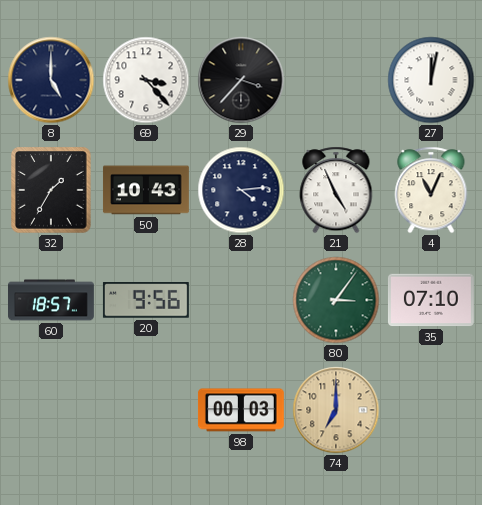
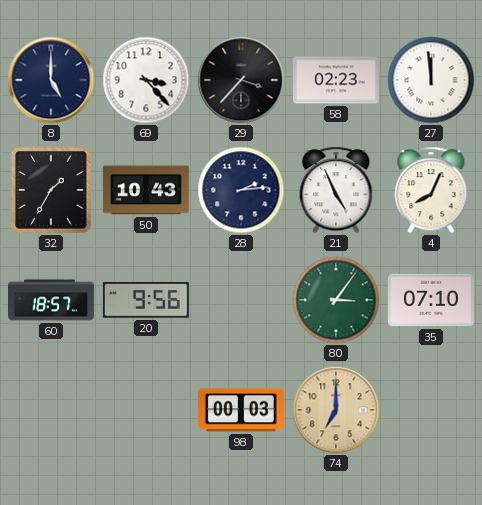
58: none -> 02:23 (336, 80)
27: 12:02 -> 11:59 (431, 80)
28: 4:14 -> 2:14 (241, 190)
4: 11:04 -> 8:04 (431, 190)
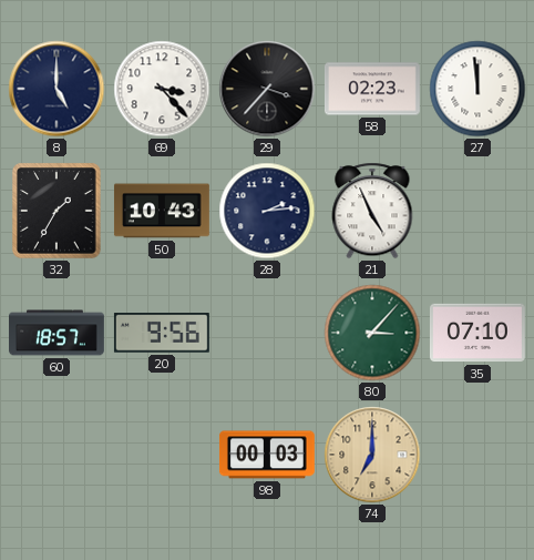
4: 8:04 -> none (431, 190)
80: 3:06 -> 3:07 (372, 333)
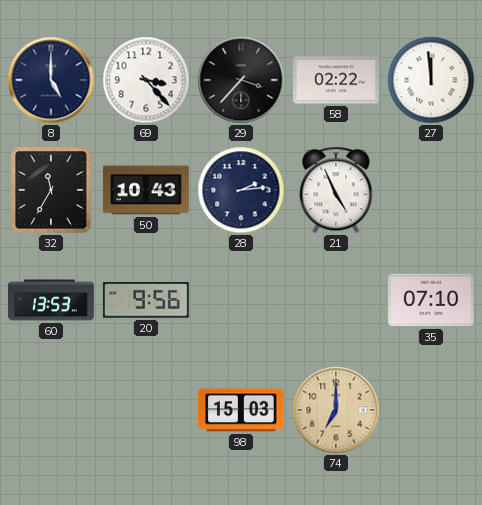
58: 02:23 -> 02:22 (336, 80)
32: 1:35 -> 11:35 (51, 190)
60: 18:57 -> 13:53 (52, 300)
80: 3:07 -> none (372, 333)
98: 00:03 -> 15:03 (241, 410)
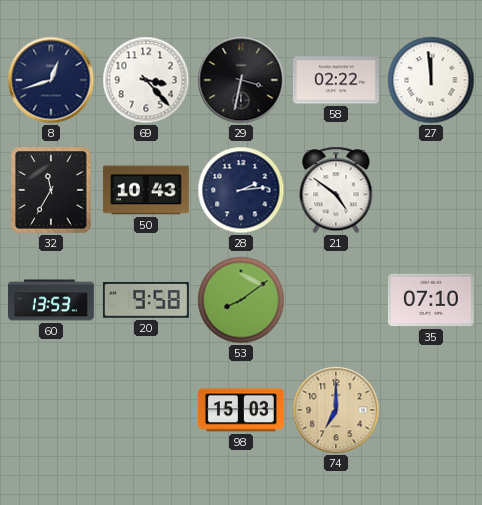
8: 5:00 -> 12:42 (51, 80)
29: 3:37 -> 3:32 (241, 80)
21: 4:56 -> 4:51 (336, 190)
20: 9:56 -> 9:58 (146, 300)
53: none -> 8:09 (241, 300)
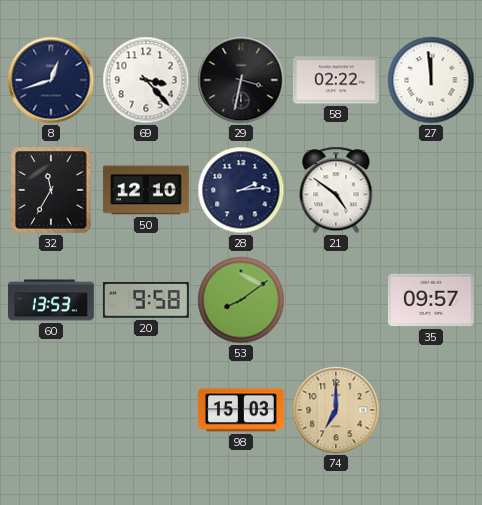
50: 10:43 -> 12:10 (146, 190)
35: 07:10 -> 09:57 (431, 300)
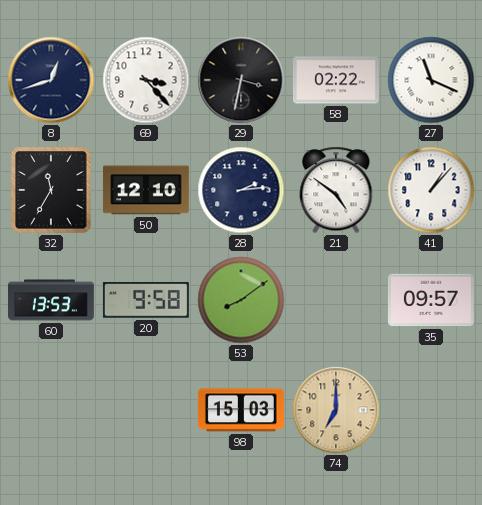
27: 11:59 -> 11:19 (431, 80)
41: none -> 1:07 (431, 190)
